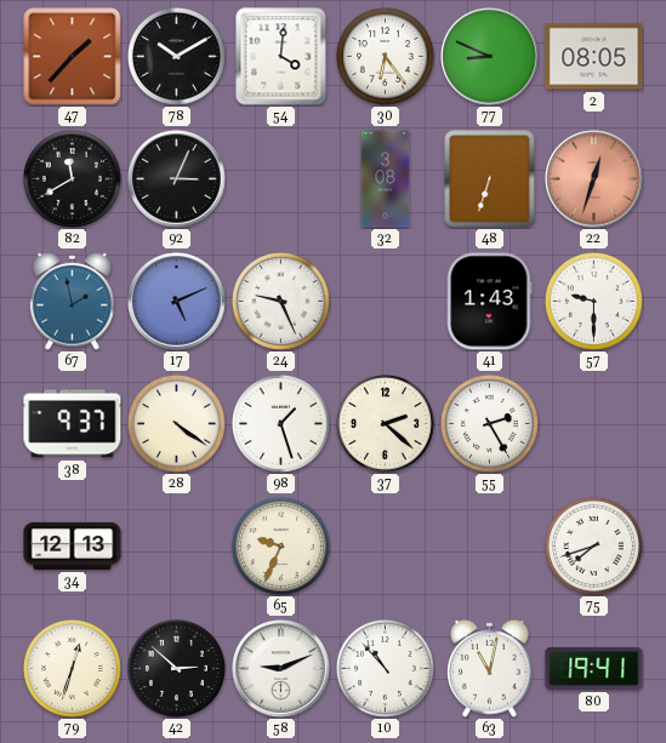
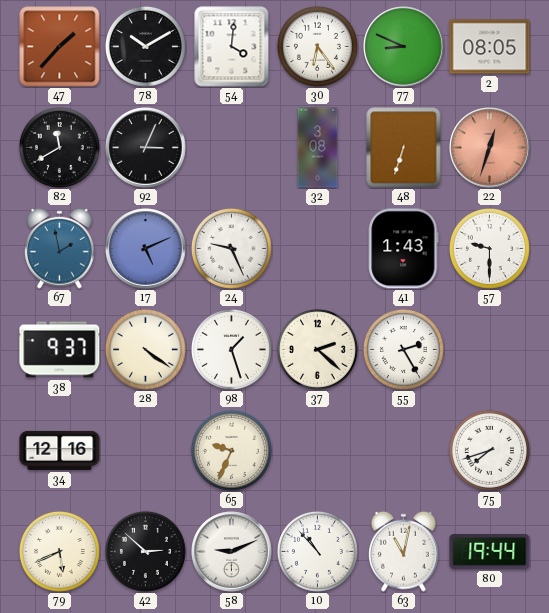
34: 12:13 -> 12:16 (60, 450)
79: 12:33 -> 5:41 (59, 551)
80: 19:41 -> 19:44 (490, 551)
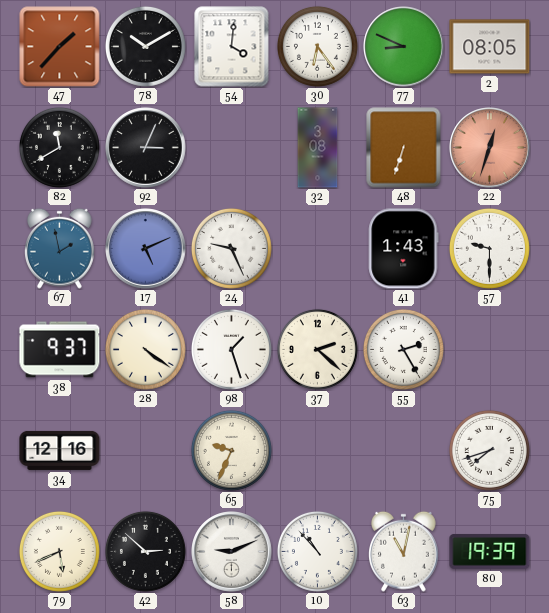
80: 19:44 -> 19:39 (490, 551)
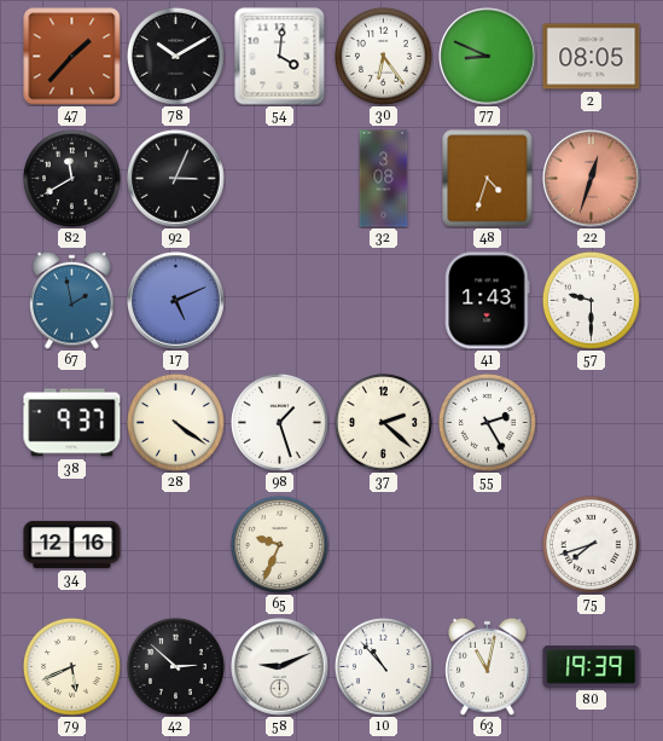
48: 6:33 -> 4:33 (488, 179)
24: 9:26 -> none (231, 248)
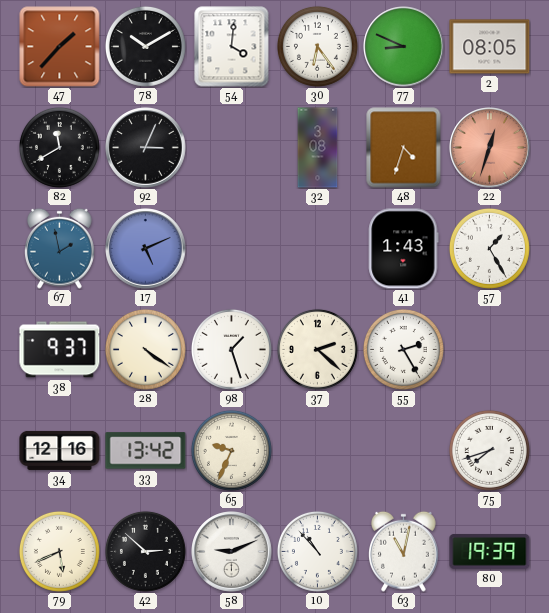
57: 9:30 -> 1:25 (489, 248)
33: none -> 13:42 (146, 451)
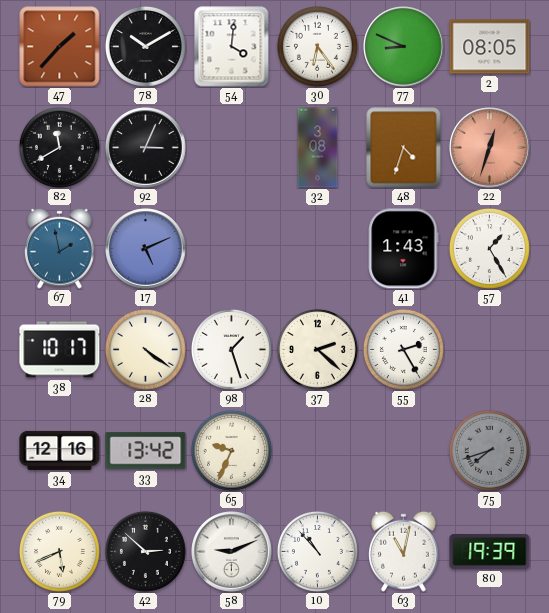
38: 9:37 -> 10:17 (60, 350)
75 dial: white -> grey (489, 450)
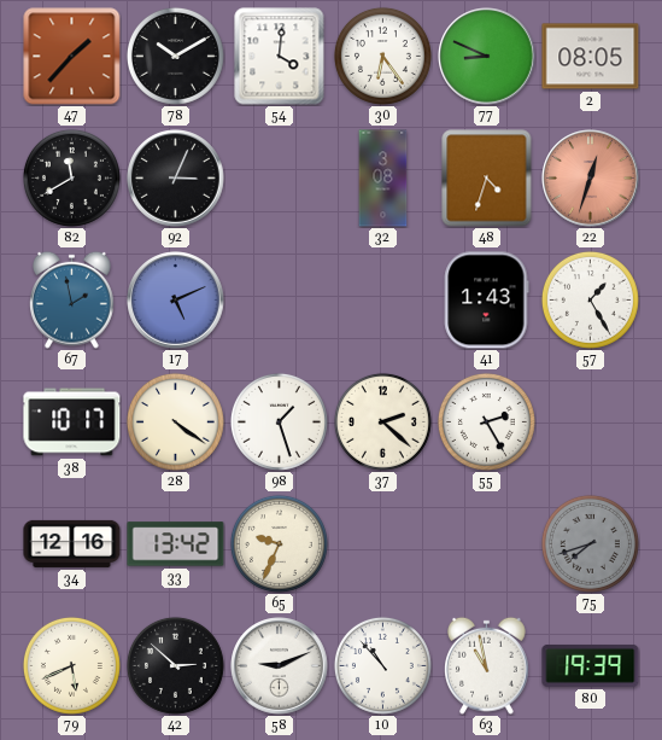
63: 11:02 -> 10:58 (487, 665)
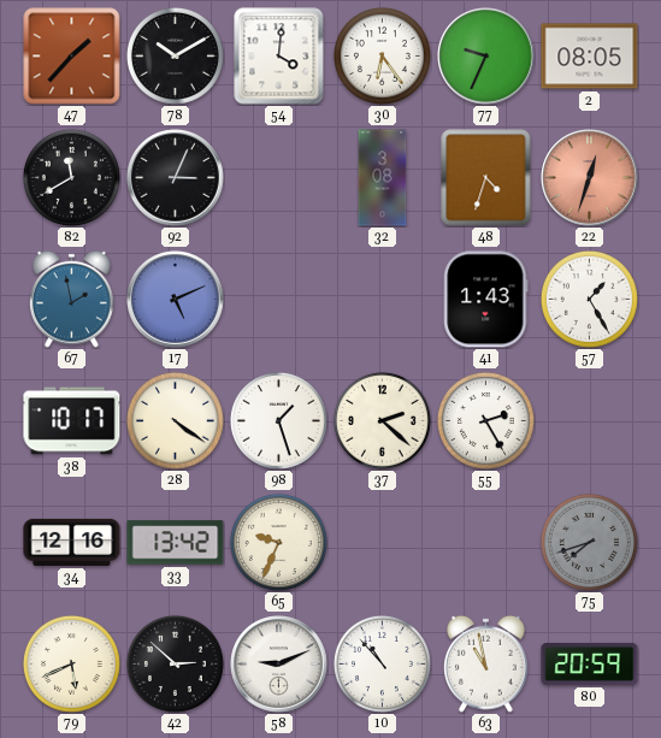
77: 8:49 -> 9:34 (486, 57)
80: 19:39 -> 20:59 (590, 663)
